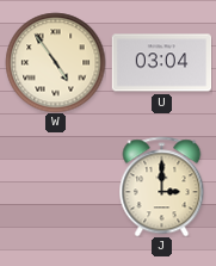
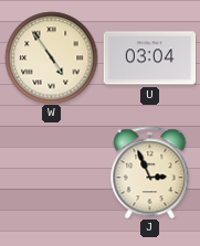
J: 3:00 -> 2:56 (150, 172)
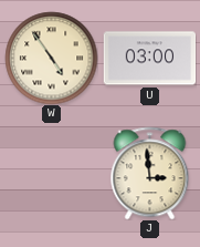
U: 03:04 -> 03:00 (149, 59)
J: 2:56 -> 2:59 (150, 173)
